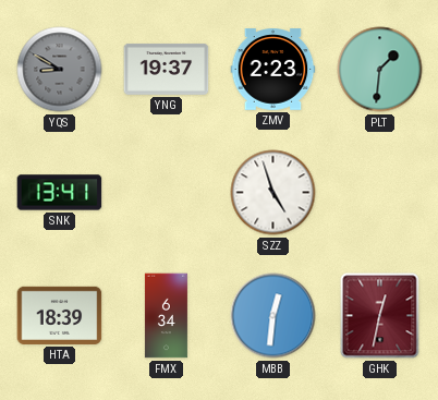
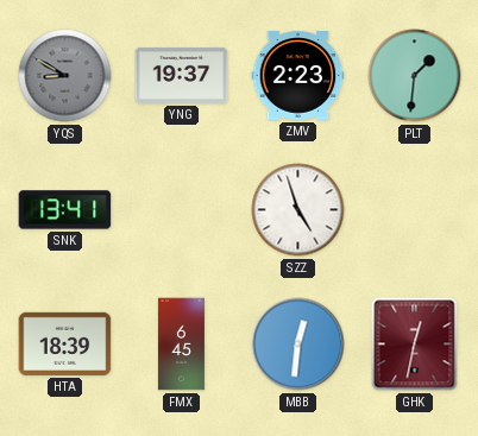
FMX: 6:34 -> 6:45 (181, 345)
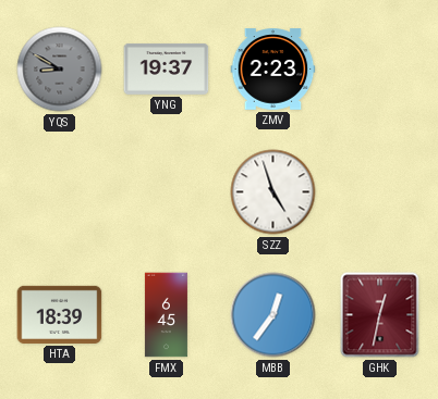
PLT: 1:31 -> none (415, 76)
SNK: 13:41 -> none (65, 210)
MBB: 12:31 -> 12:36 (273, 315)
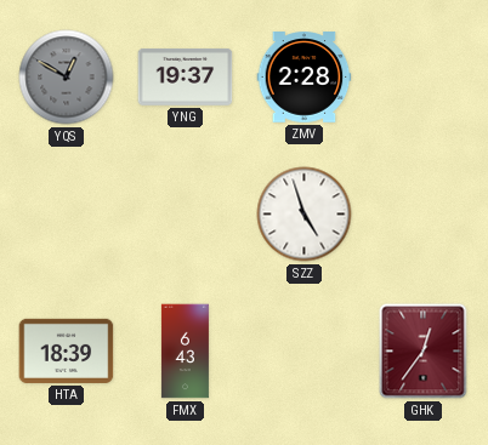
YQS: 8:50 -> 12:50 (67, 78)
ZMV: 2:23 -> 2:28 (305, 78)
FMX: 6:45 -> 6:43 (185, 352)
MBB: 12:36 -> none (273, 315)
GHK: 12:32 -> 12:36 (424, 352)
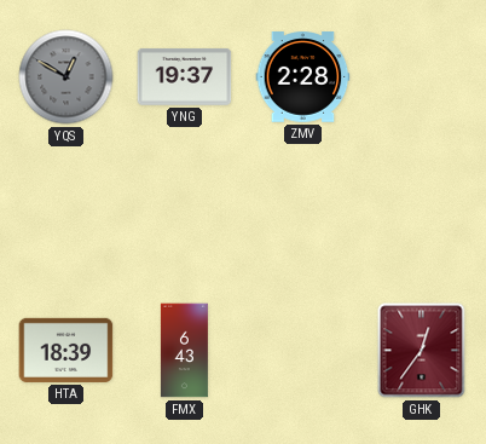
SZZ: 4:57 -> none (305, 215)
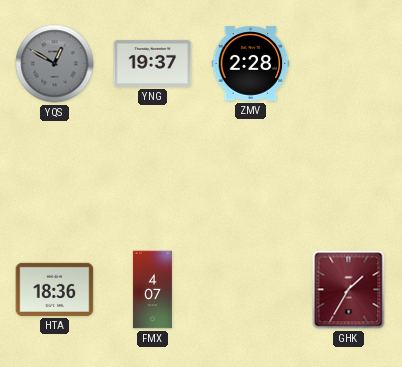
HTA: 18:39 -> 18:36 (55, 289)
FMX: 6:43 -> 4:07 (152, 290)
GHK: 12:36 -> 1:35 (349, 290)
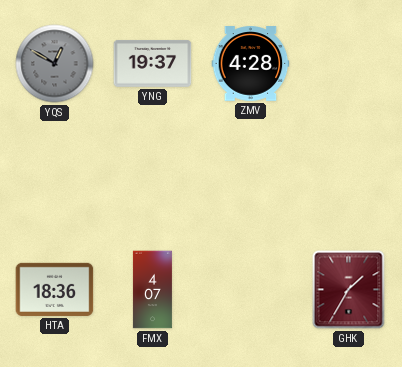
ZMV: 2:28 -> 4:28 (251, 64)
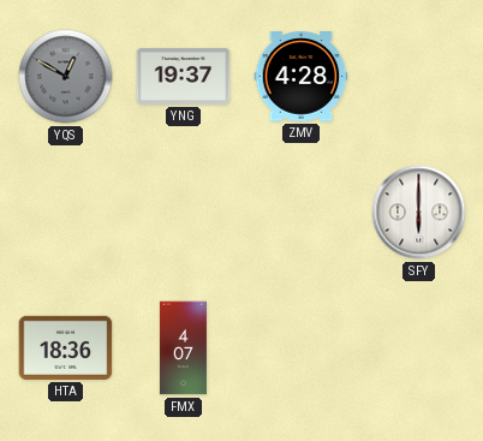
SFY: none -> 6:00 (419, 213)
GHK: 1:35 -> none (349, 290)
